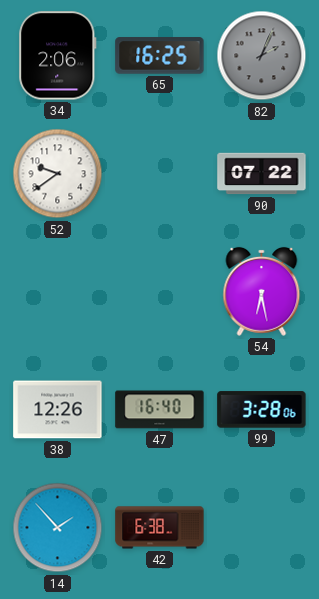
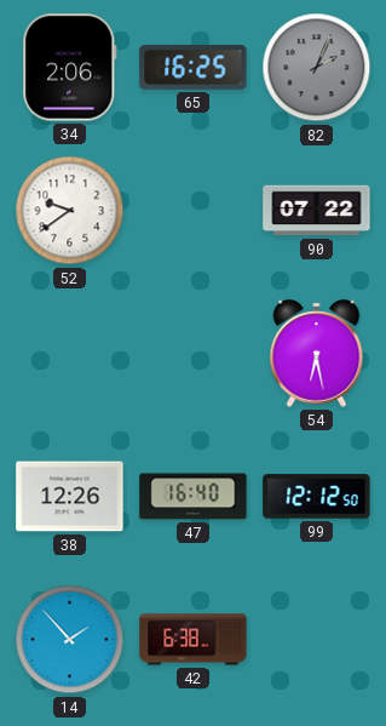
99: 3:28 -> 12:12 (317, 497)
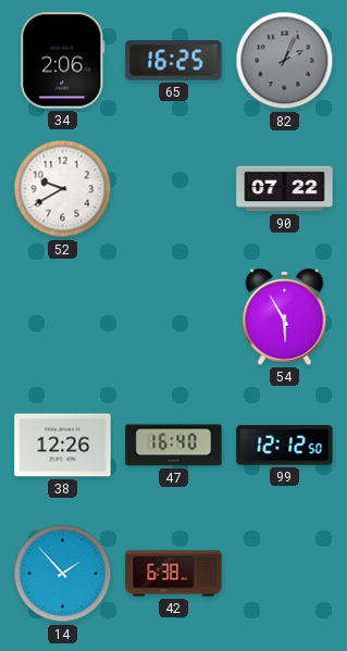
52: 9:39 -> 9:40 (63, 189)
54: 6:28 -> 5:55 (285, 316)
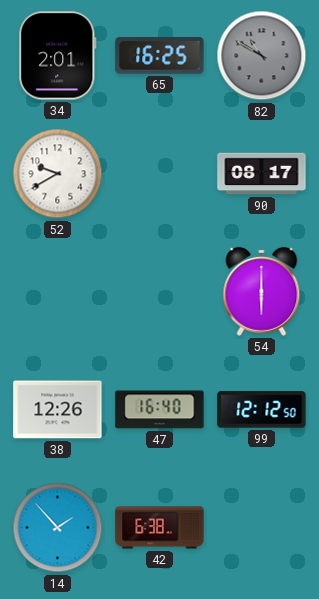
34: 2:06 -> 2:01 (58, 56)
82: 2:04 -> 10:50 (262, 56)
90: 07:22 -> 08:17 (262, 174)
54: 5:55 -> 6:00 (262, 291)
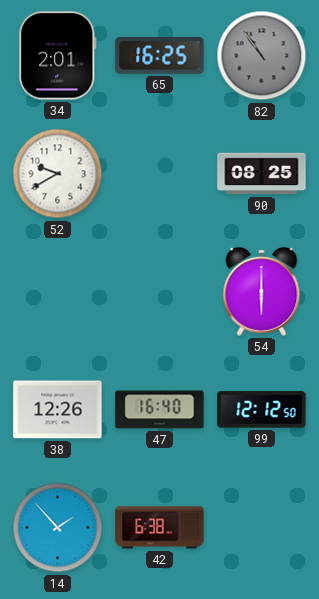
82: 10:50 -> 10:54 (262, 56)
90: 08:17 -> 08:25 (262, 174)
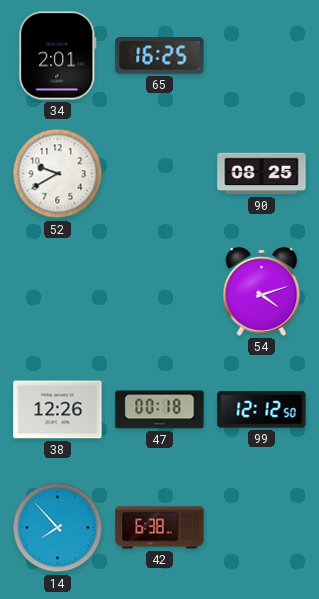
82: 10:54 -> none (262, 56)
54: 6:00 -> 4:12 (262, 291)
47: 16:40 -> 00:18 (160, 410)
14: 1:53 -> 7:53 (58, 528)
